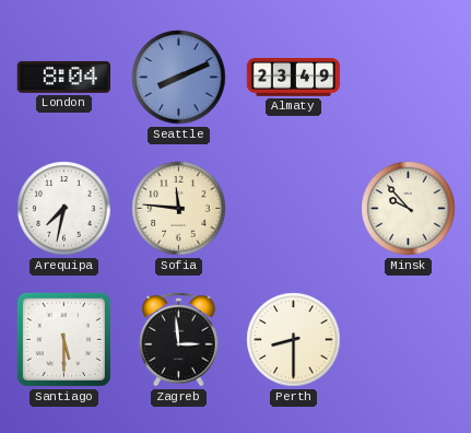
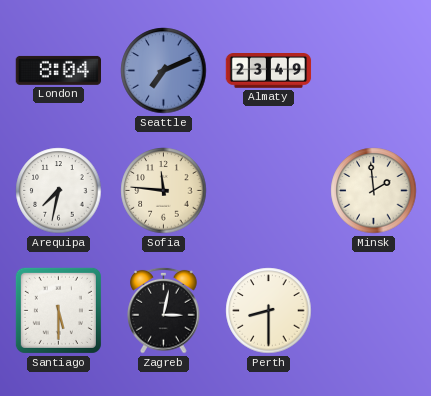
Seattle: 8:11 -> 7:11 (164, 71)
Minsk: 9:53 -> 1:59 (374, 191)
Zagreb: 2:59 -> 3:02 (164, 310)
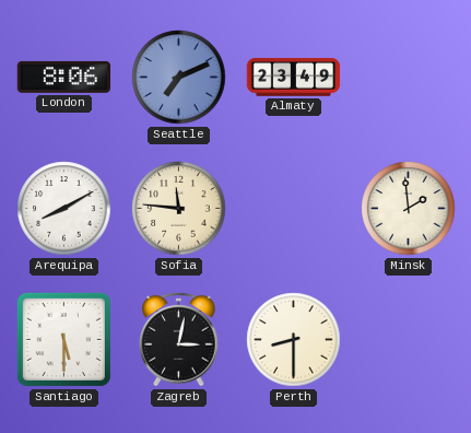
London: 8:04 -> 8:06 (64, 77)
Arequipa: 7:32 -> 8:10 (64, 209)
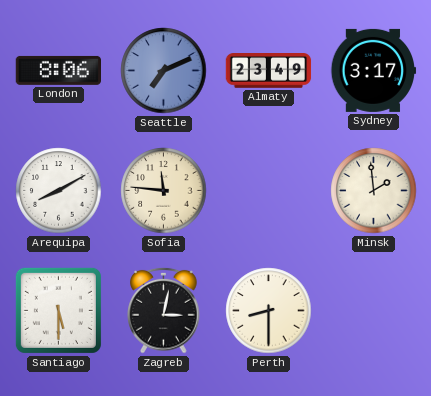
Sydney: none -> 3:17 (374, 70)
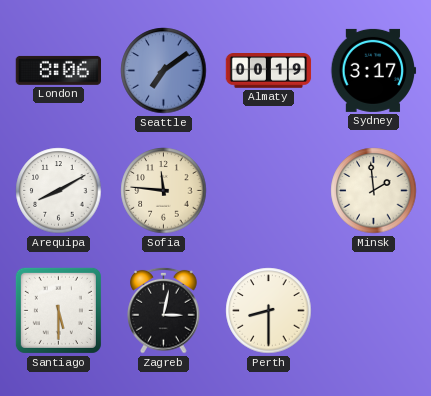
Seattle: 7:11 -> 7:09 (164, 71)
Almaty: 23:49 -> 00:19 (269, 71)
